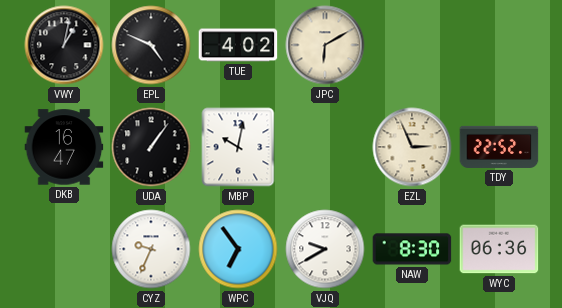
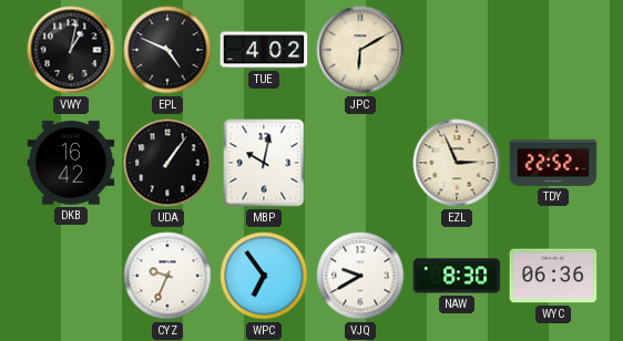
DKB: 16:47 -> 16:42 (71, 163)
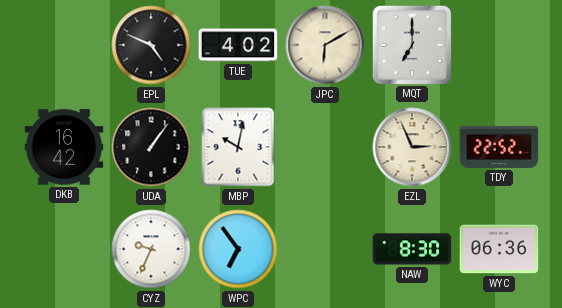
VWY: 1:02 -> none (71, 50)
MQT: none -> 7:00 (411, 44)
VJQ: 9:40 -> none (360, 276)
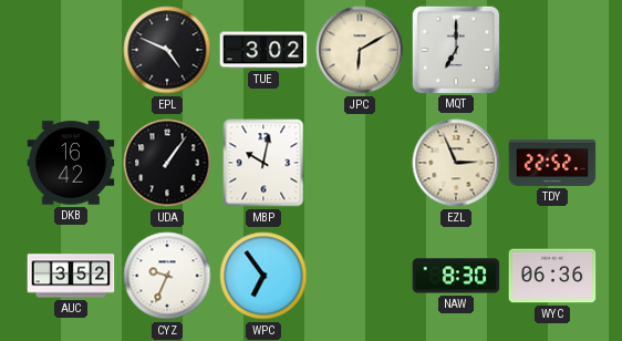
TUE: 4:02 -> 3:02 (263, 50)
AUC: none -> 3:52 (71, 276)
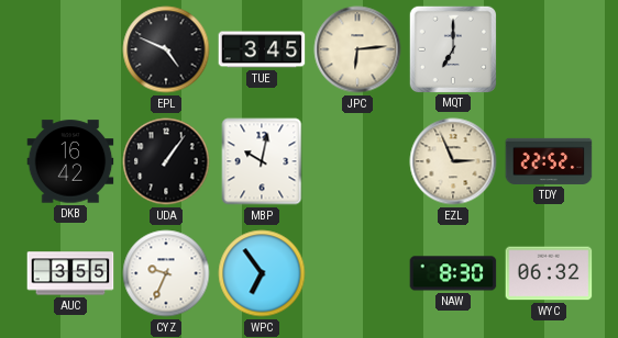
TUE: 3:02 -> 3:45 (262, 49)
JPC: 6:10 -> 6:14 (357, 49)
AUC: 3:52 -> 3:55 (70, 273)
WYC: 06:36 -> 06:32 (549, 273)
